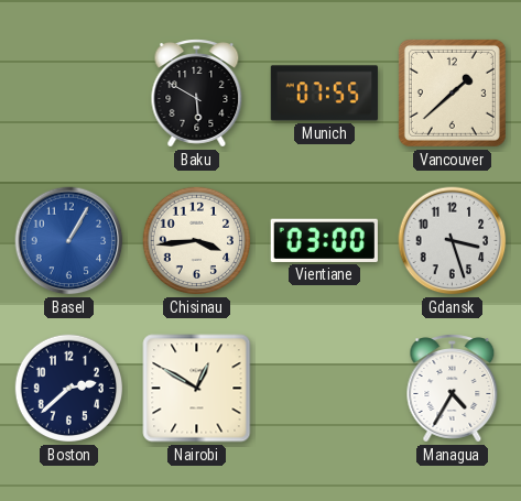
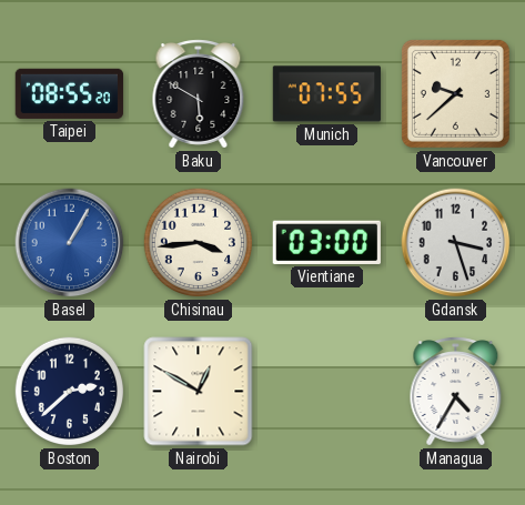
Taipei: none -> 08:55 (69, 93)
Vancouver: 1:38 -> 9:38 (455, 93)
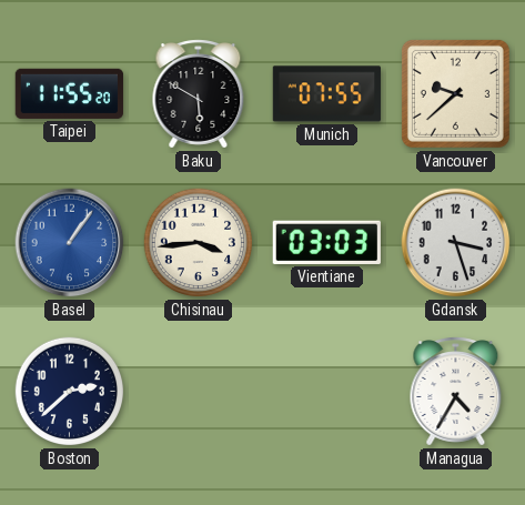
Taipei: 08:55 -> 11:55 (69, 93)
Basel: 1:05 -> 1:06 (70, 243)
Vientiane: 03:00 -> 03:03 (326, 242)
Nairobi: 12:50 -> none (199, 392)
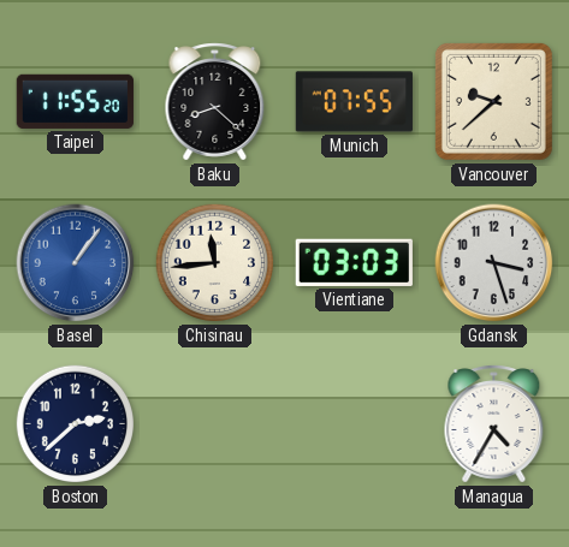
Baku: 5:50 -> 8:22 (215, 102)
Chisinau: 3:44 -> 11:44 (215, 263)
